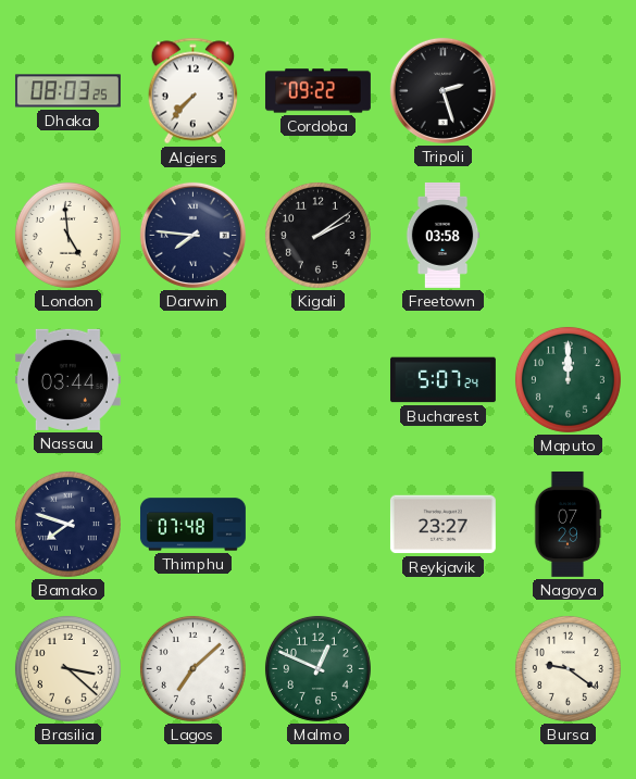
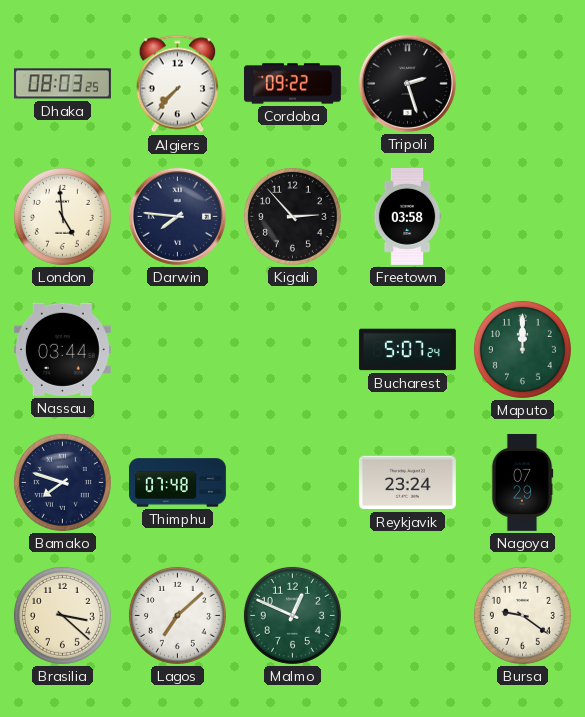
Kigali: 2:09 -> 2:53 (292, 216)
Reykjavik: 23:27 -> 23:24 (407, 483)
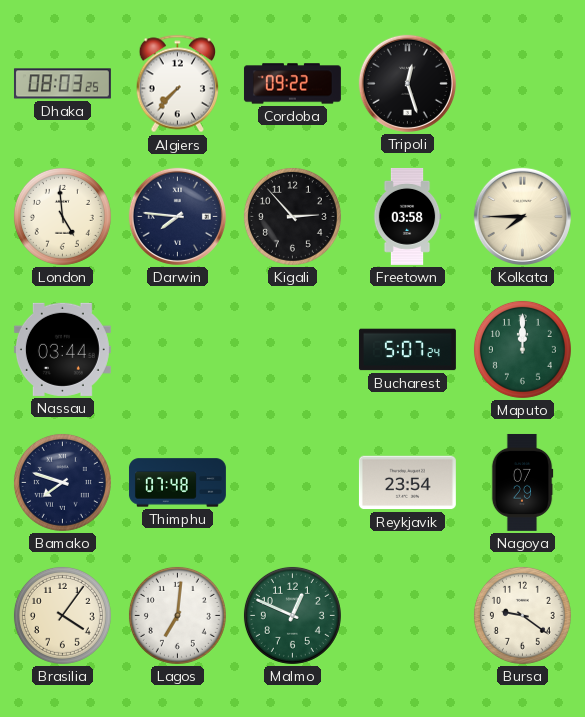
Tripoli: 2:27 -> 12:27 (407, 83)
Kolkata: none -> 7:45 (522, 216)
Reykjavik: 23:24 -> 23:54 (407, 483)
Brasilia: 3:22 -> 4:06 (62, 615)
Lagos: 7:08 -> 7:01 (177, 615)
